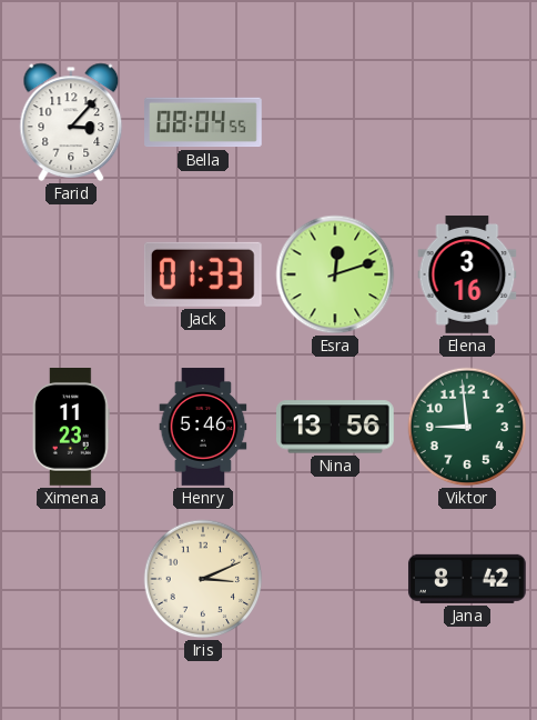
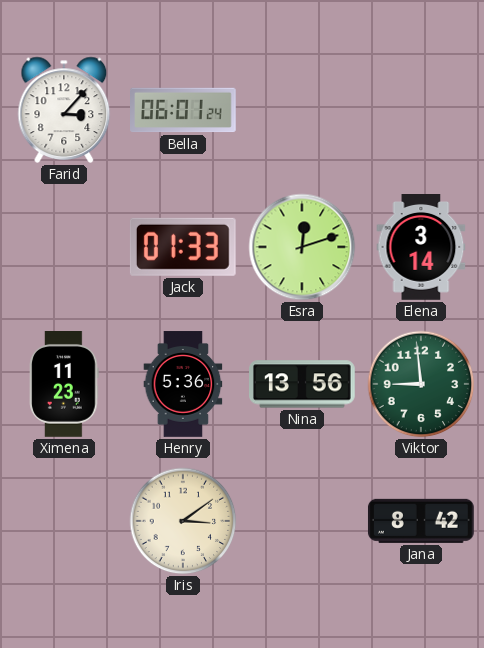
Bella: 08:04 -> 06:01 (184, 110)
Elena: 3:16 -> 3:14 (421, 248)
Henry: 5:46 -> 5:36 (183, 384)
Iris: 3:11 -> 3:09 (183, 521)
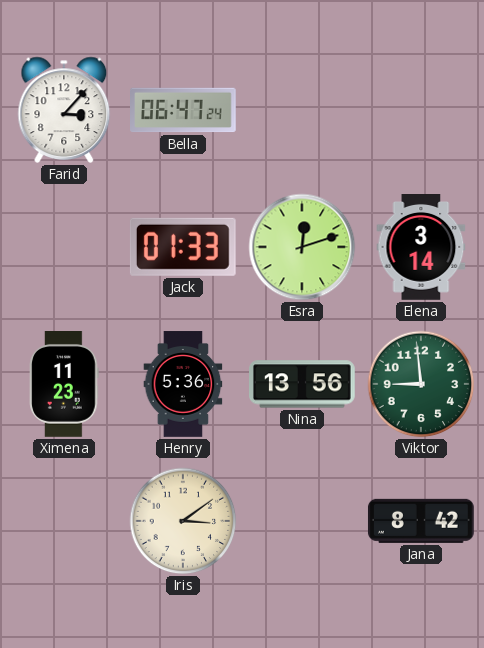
Bella: 06:01 -> 06:47 (184, 110)
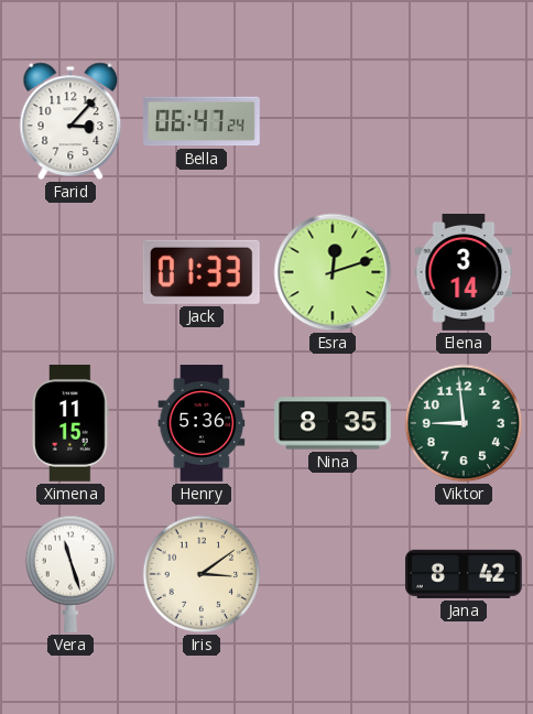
Ximena: 11:23 -> 11:15 (70, 424)
Nina: 13:56 -> 8:35 (334, 423)
Vera: none -> 11:27 (70, 574)
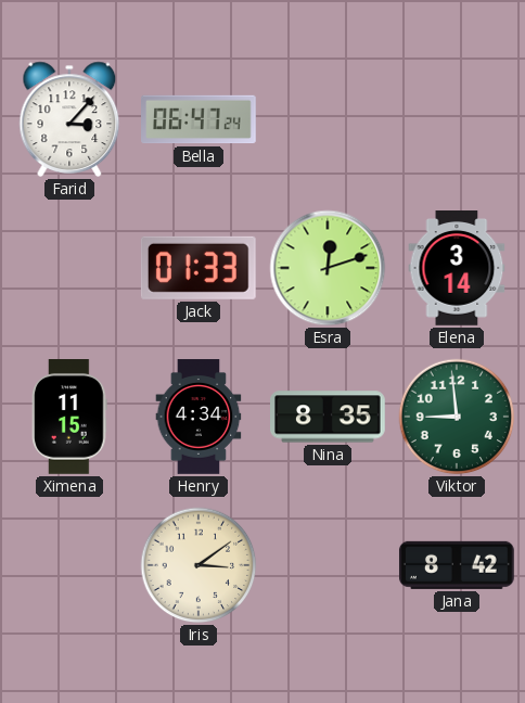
Henry: 5:36 -> 4:34 (199, 417)
Vera: 11:27 -> none (70, 574)
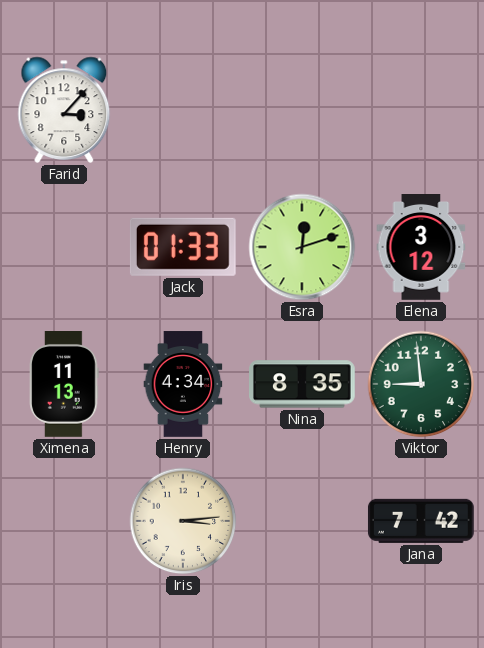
Bella: 06:47 -> none (200, 119)
Elena: 3:14 -> 3:12 (421, 248)
Ximena: 11:15 -> 11:13 (64, 385)
Iris: 3:09 -> 3:14 (183, 521)
Jana: 8:42 -> 7:42 (421, 521)
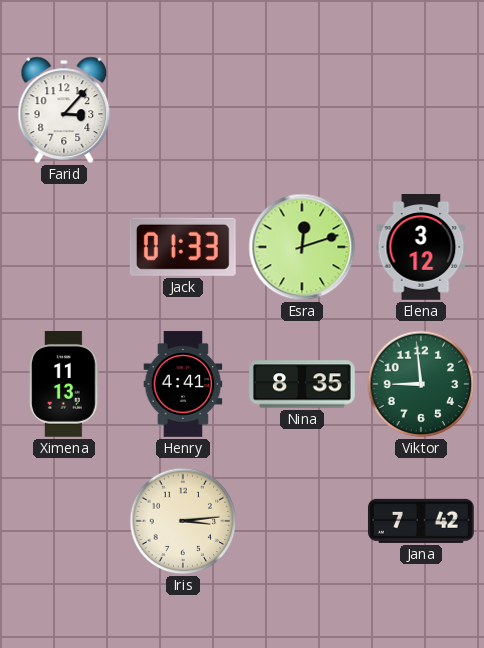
Henry: 4:34 -> 4:41 (183, 384)
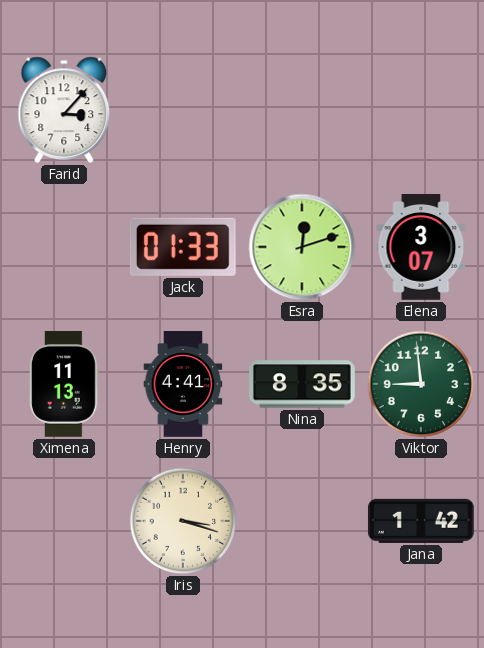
Elena: 3:12 -> 3:07 (421, 248)
Iris: 3:14 -> 3:18 (183, 521)
Jana: 7:42 -> 1:42 (421, 521)
